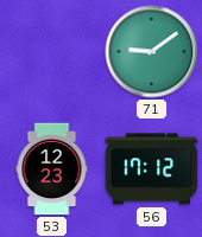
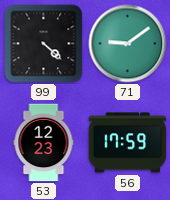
99: none -> 4:22 (44, 44)
56: 17:12 -> 17:59 (128, 143)
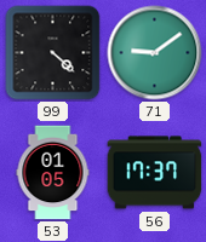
53: 12:23 -> 01:05 (53, 173)
56: 17:59 -> 17:37 (155, 173)
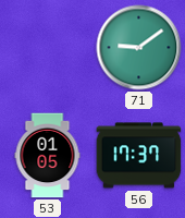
99: 4:22 -> none (53, 53)
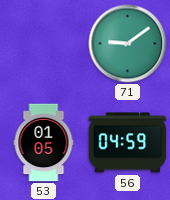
56: 17:37 -> 04:59 (128, 143)
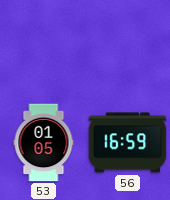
71: 9:09 -> none (128, 44)
56: 04:59 -> 16:59 (128, 143)
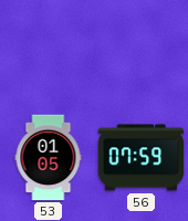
56: 16:59 -> 07:59 (142, 158)
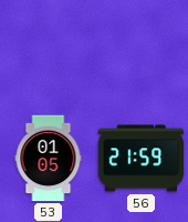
56: 07:59 -> 21:59 (142, 159)
